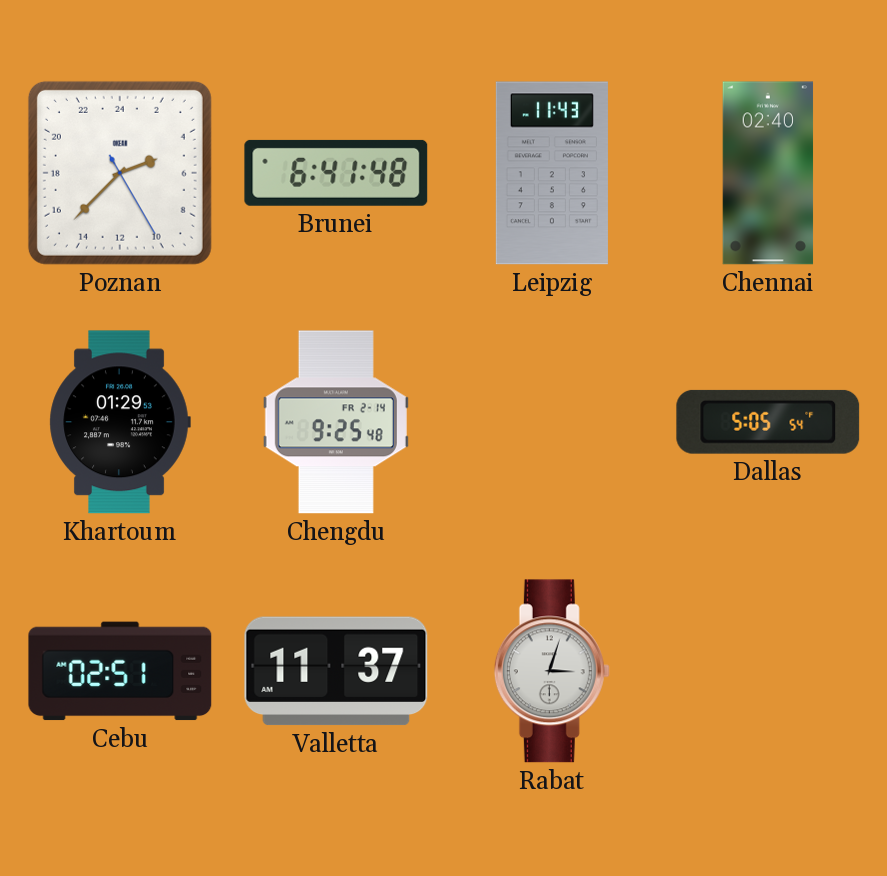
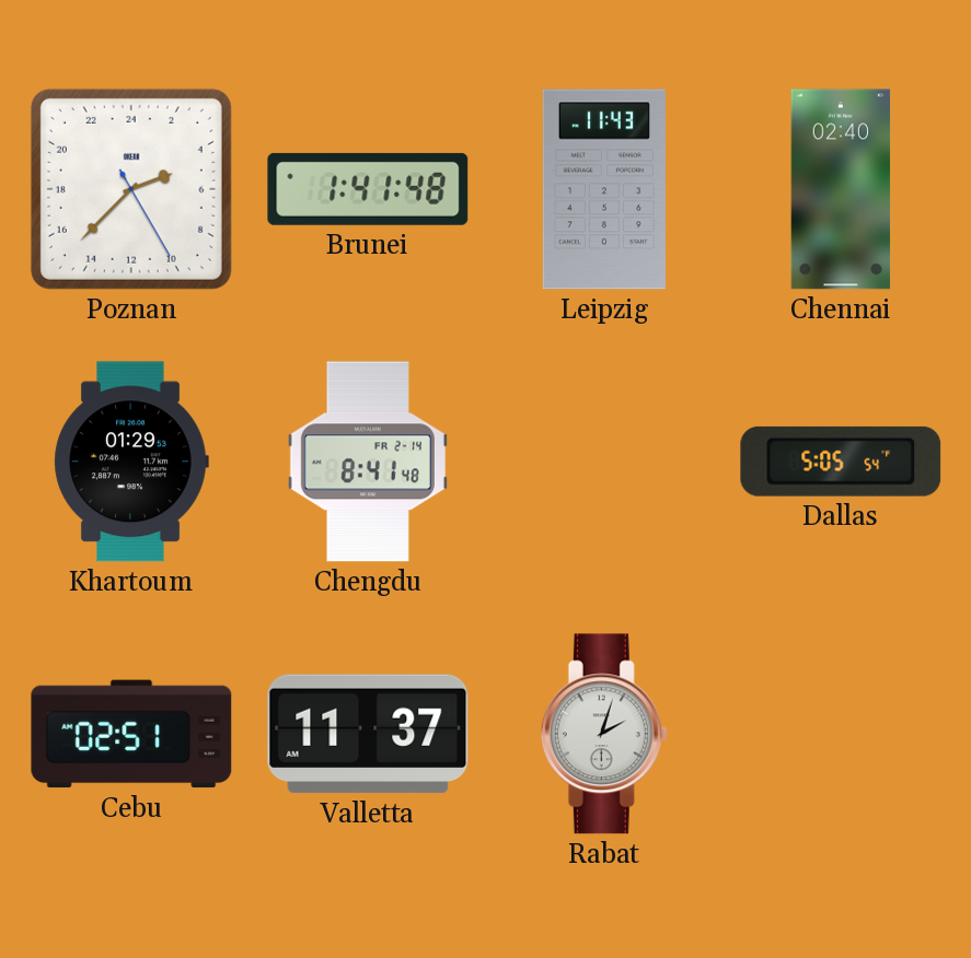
Brunei: 6:41 -> 1:41 (368, 189)
Chengdu: 9:25 -> 8:41 (368, 462)
Rabat: 3:03 -> 2:03 (604, 734)
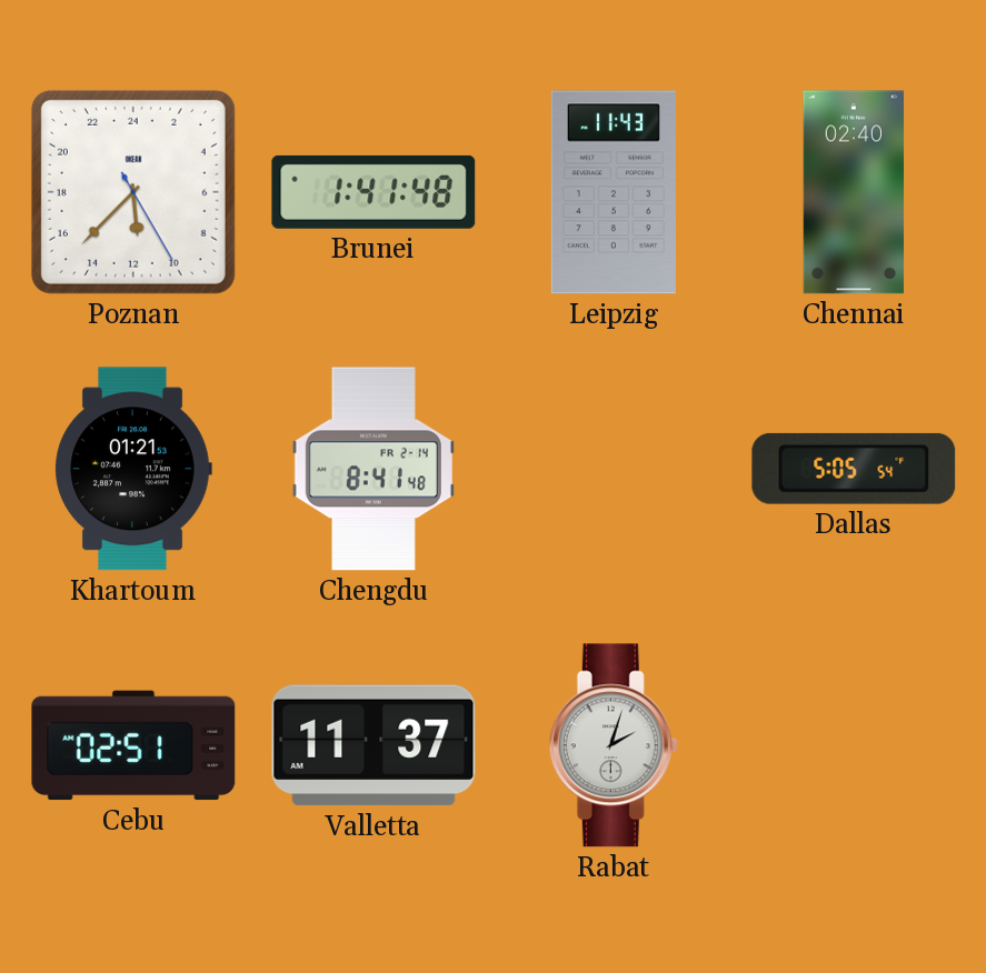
Poznan: 4:37 -> 11:37 (133, 192)
Khartoum: 01:29 -> 01:21 (133, 469)
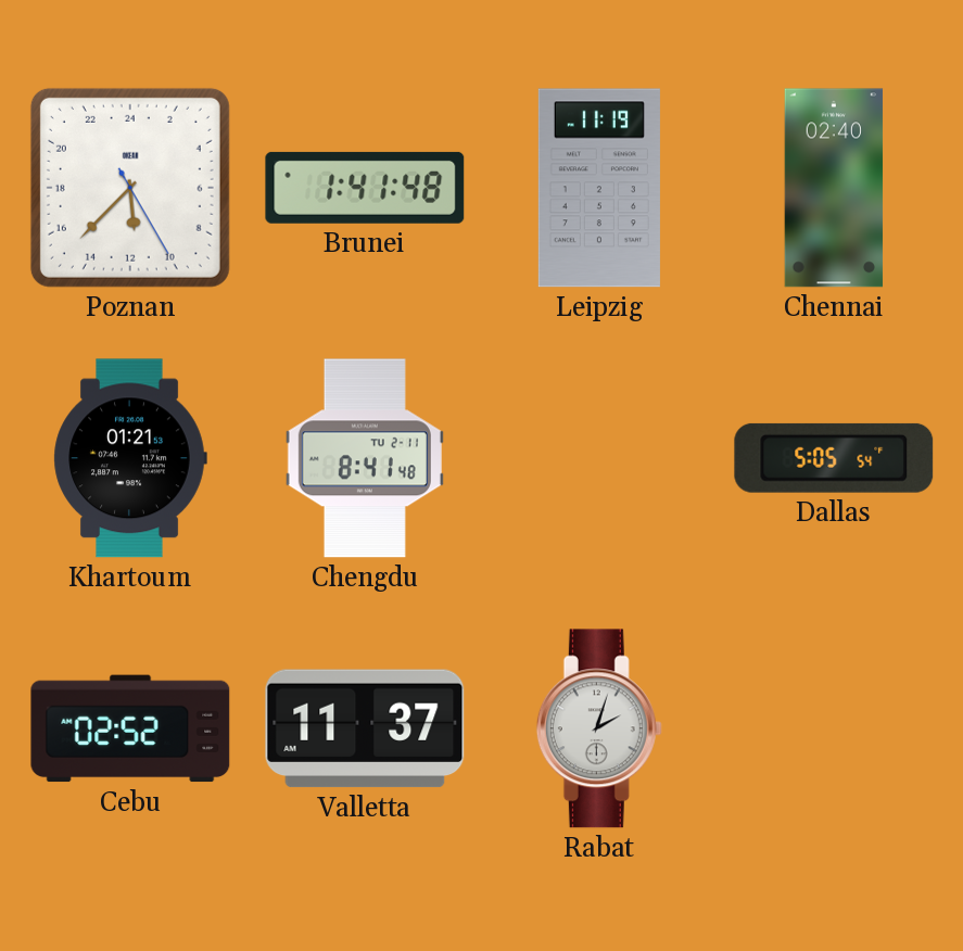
Leipzig: 11:43 -> 11:19 (599, 188)
Chengdu date: FR 2-14 -> TU 2-11 (365, 458)
Cebu: 02:51 -> 02:52 (130, 728)
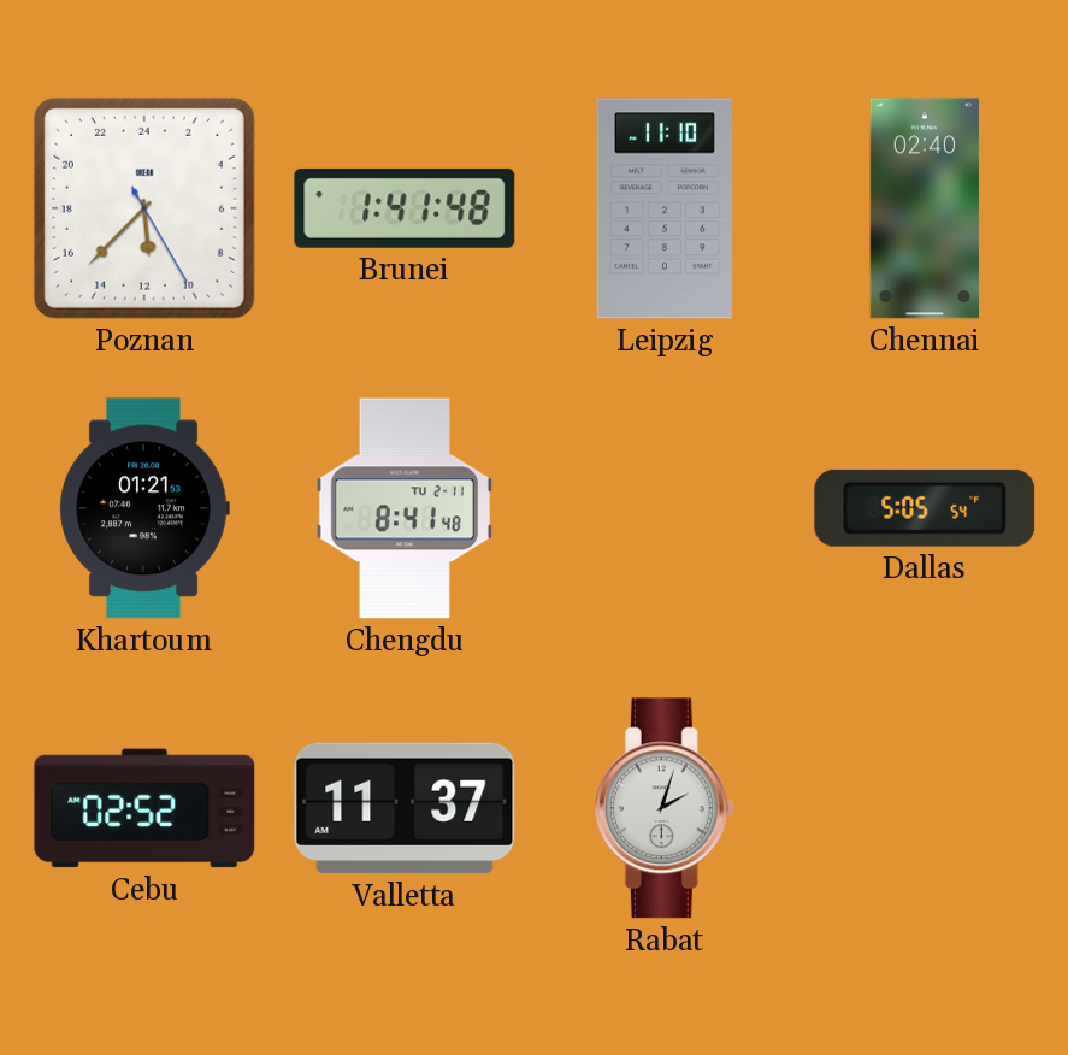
Leipzig: 11:19 -> 11:10 (665, 208)
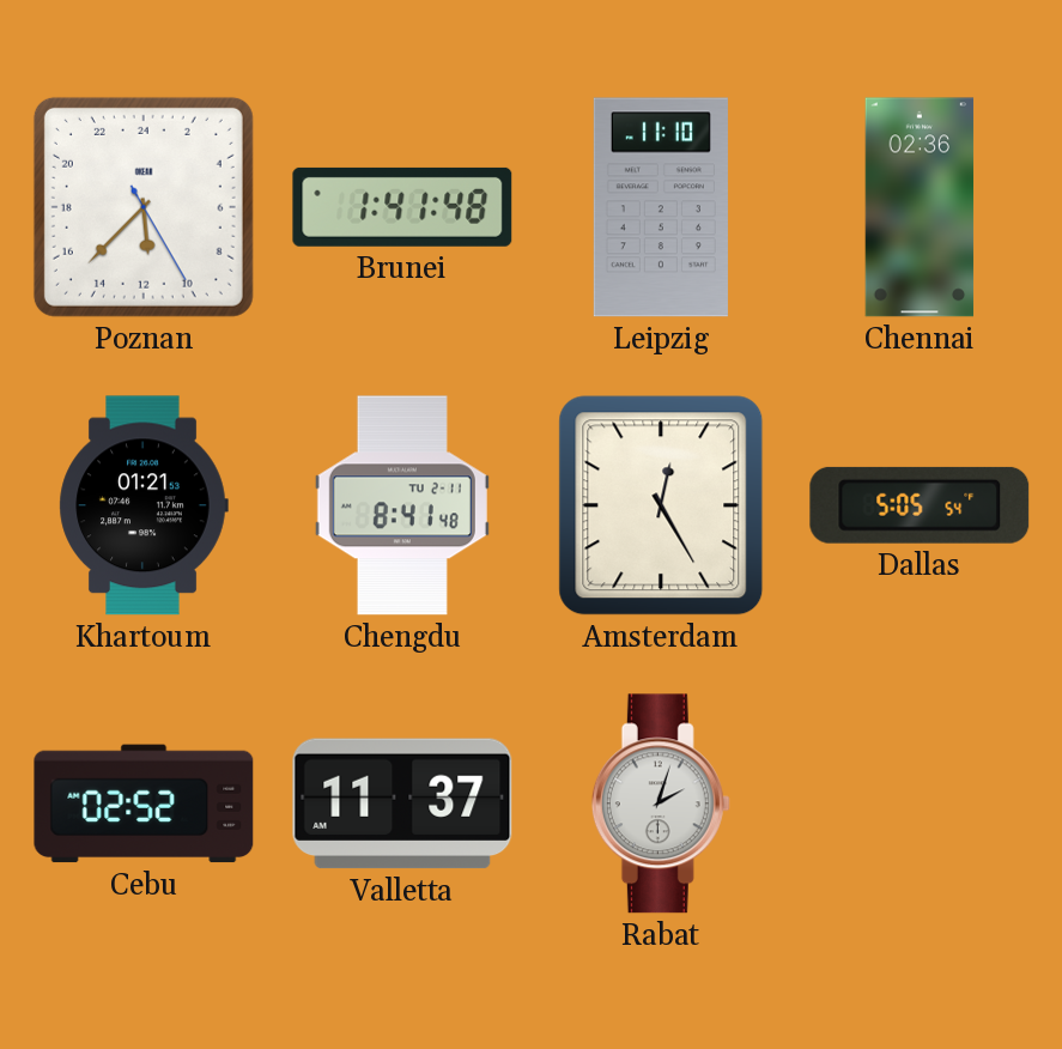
Chennai: 02:40 -> 02:36 (920, 207)
Amsterdam: none -> 12:25 (661, 505)
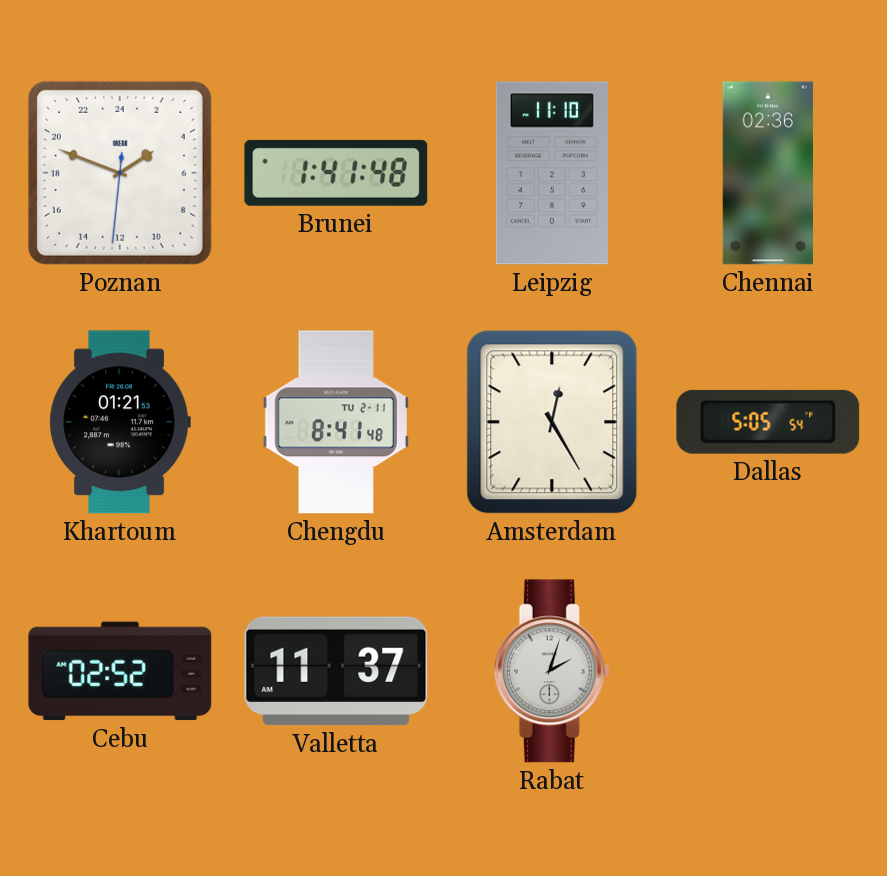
Poznan: 11:37 -> 3:48 (120, 173)
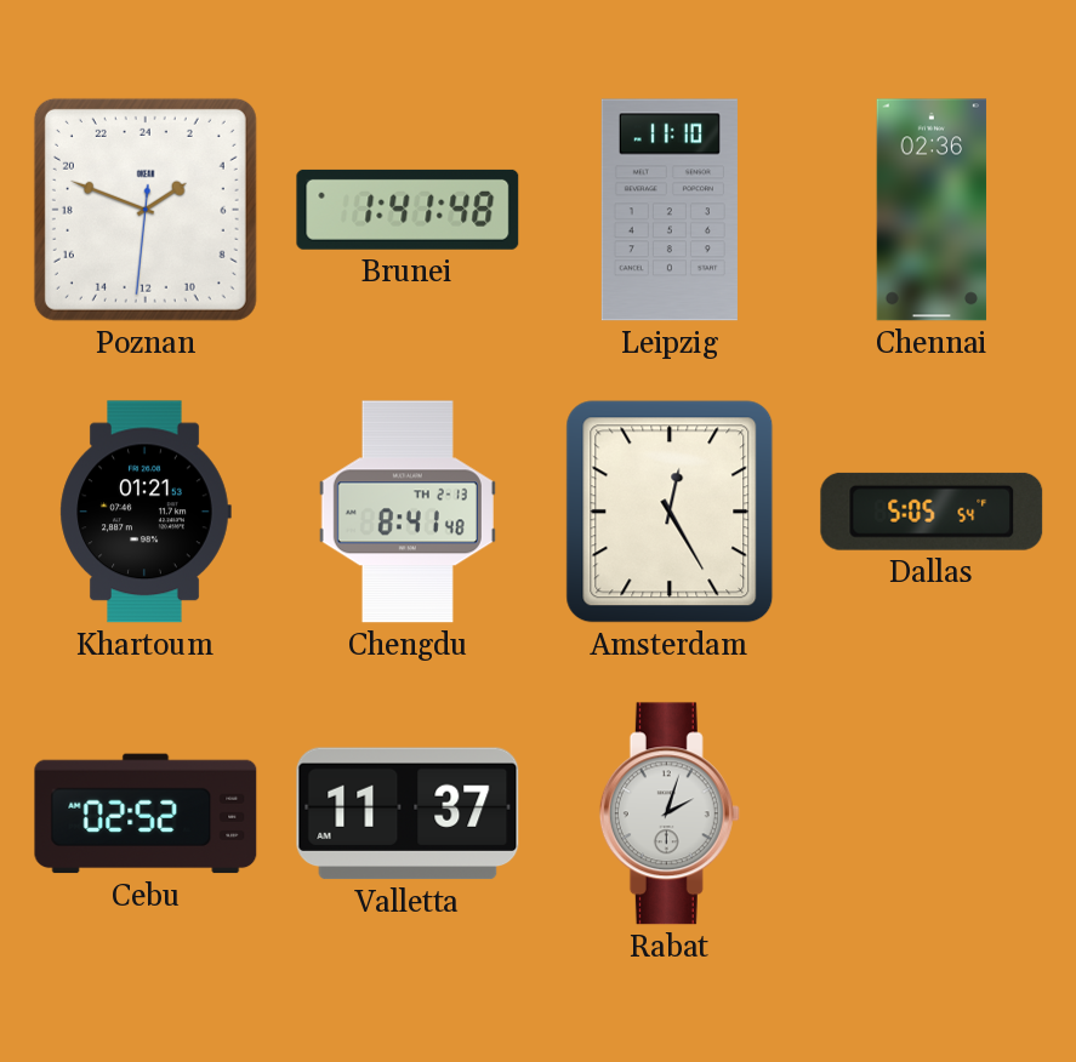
Chengdu date: TU 2-11 -> TH 2-13 (408, 512)
